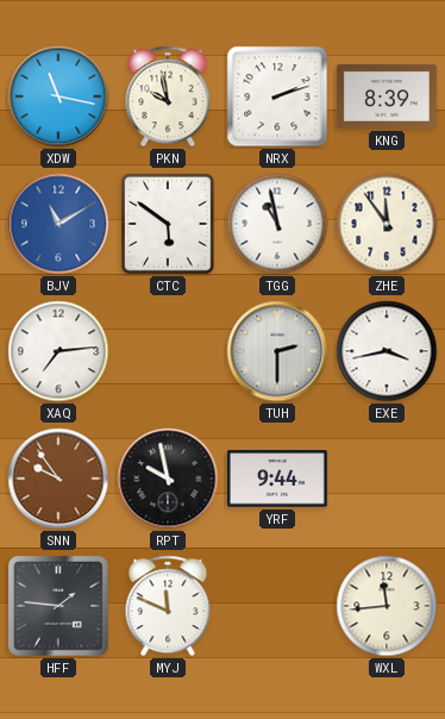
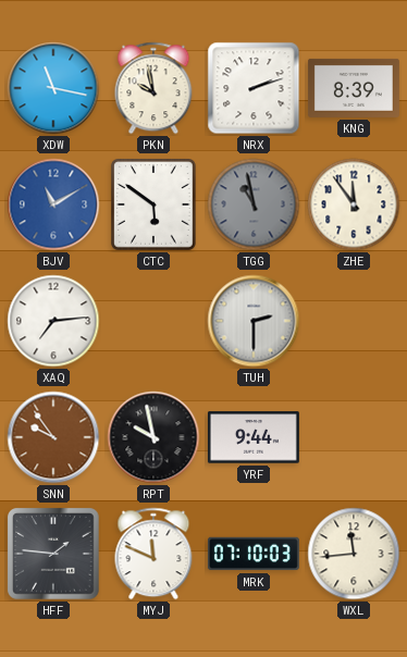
TGG dial: white -> grey (254, 204)
EXE: 3:43 -> none (387, 351)
MRK: none -> 07:10 (254, 554)
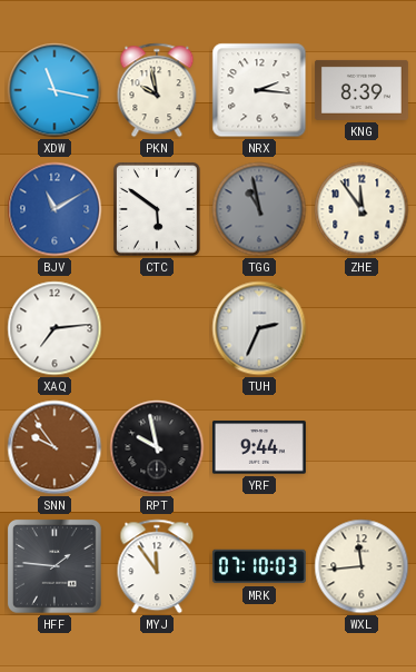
NRX: 2:12 -> 2:16 (259, 90)
TUH: 2:30 -> 2:34 (259, 328)
MYJ: 11:49 -> 11:54 (157, 566)
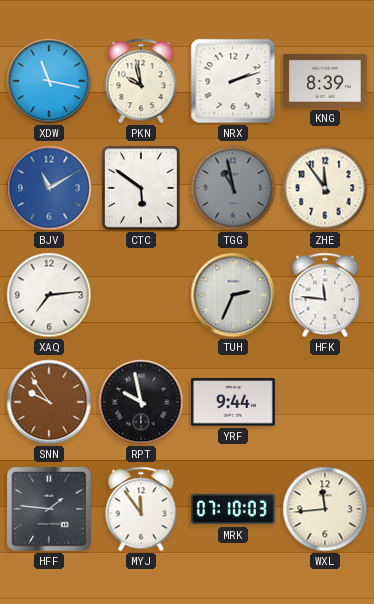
NRX: 2:16 -> 2:12 (233, 81)
HFK: none -> 11:46 (325, 295)
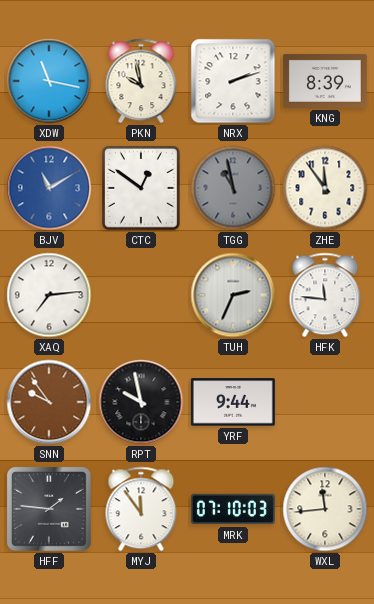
CTC: 5:51 -> 12:51 (141, 189)
